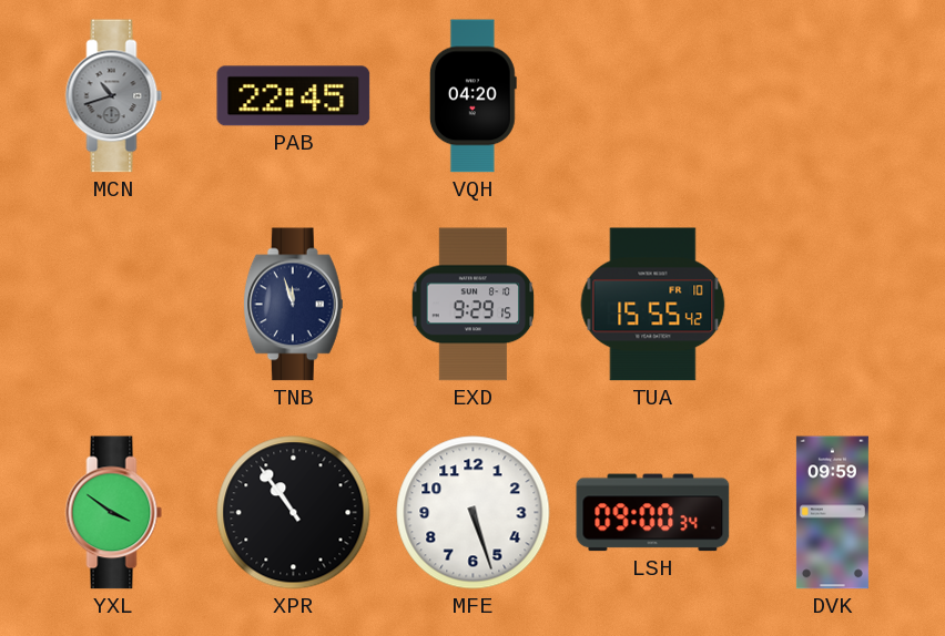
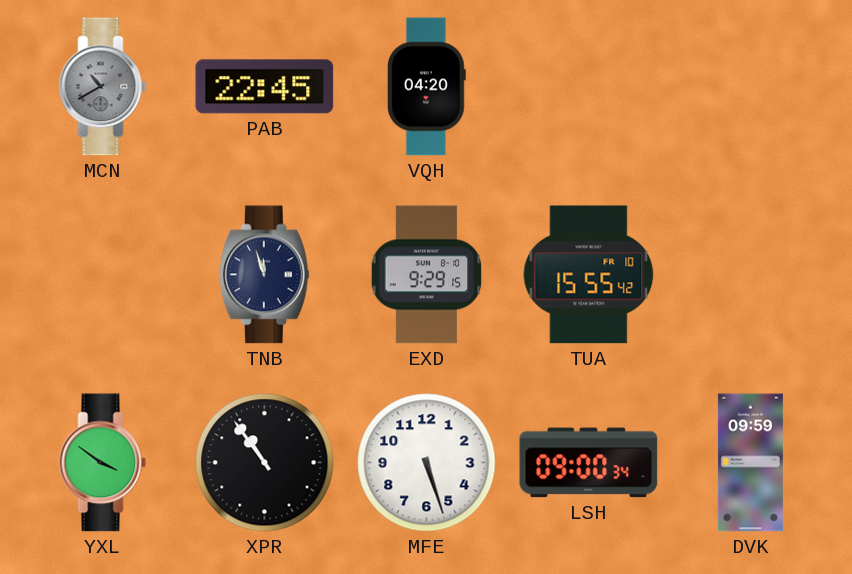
MCN: 10:42 -> 10:40 (103, 87)
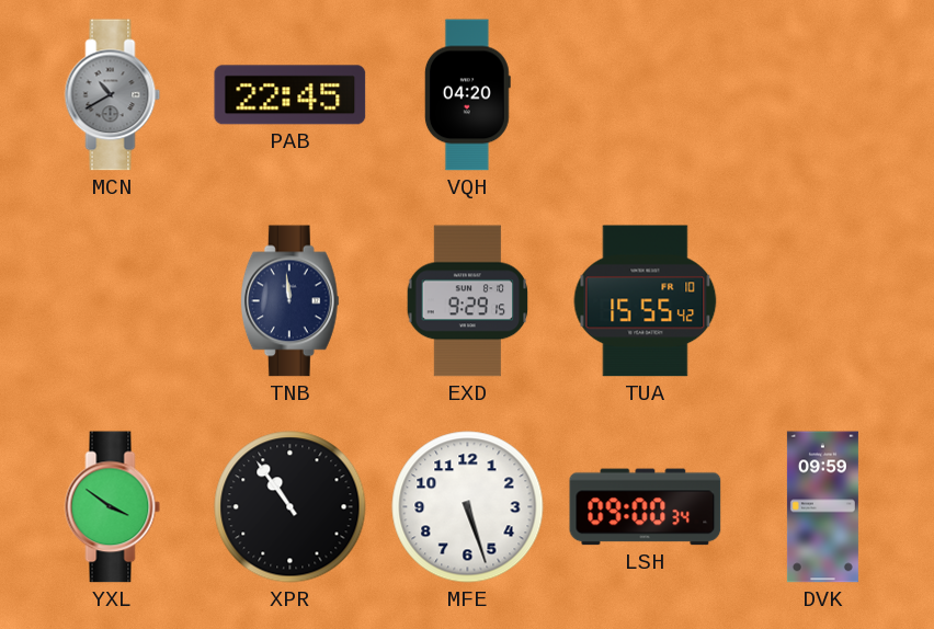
TNB: 11:57 -> 11:59 (289, 301)
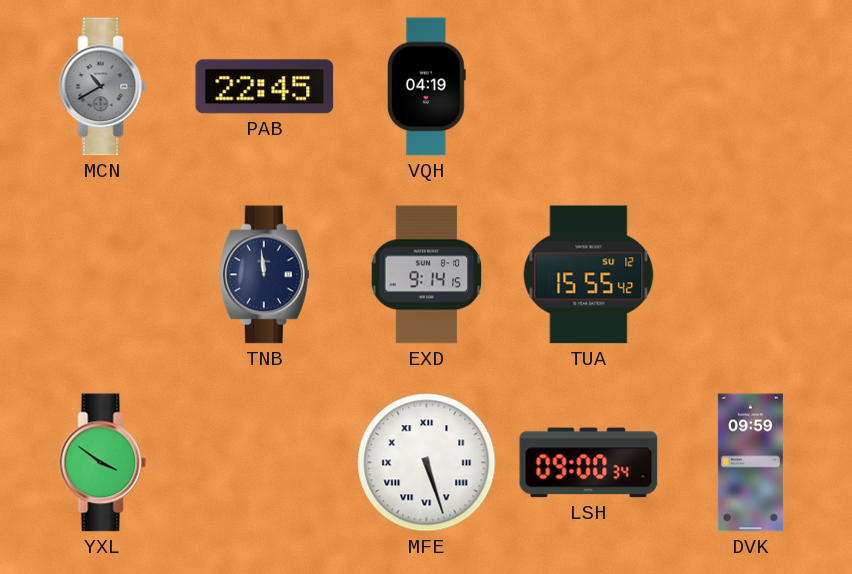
VQH: 04:20 -> 04:19 (426, 87)
EXD: 9:29 -> 9:14 (427, 275)
TUA date: FR 10 -> SU 12 (589, 275)
XPR: 10:54 -> none (291, 507)
MFE numerals: Arabic -> Roman (427, 463)
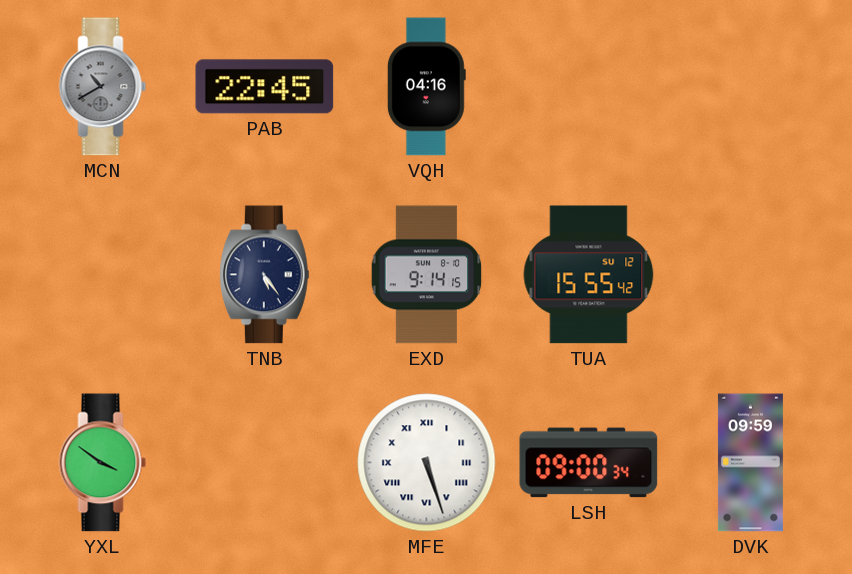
VQH: 04:19 -> 04:16 (426, 87)
TNB: 11:59 -> 5:24 (264, 275)
